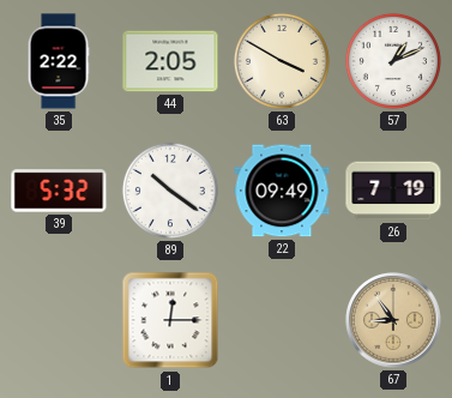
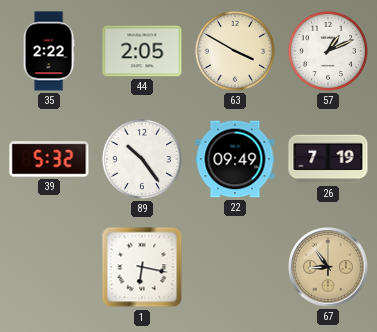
89: 10:21 -> 10:24 (142, 159)
1: 12:15 -> 6:17 (142, 267)
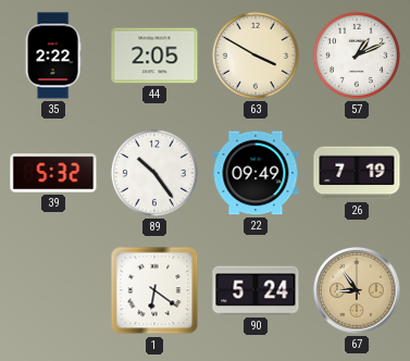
1: 6:17 -> 6:21 (154, 290)
90: none -> 5:24 (256, 290)
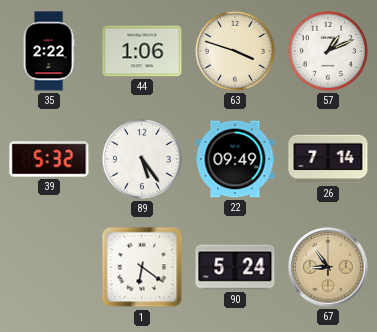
44: 2:05 -> 1:06 (142, 51)
63: 3:50 -> 3:48 (235, 51)
89: 10:24 -> 5:24 (142, 159)
26: 7:19 -> 7:14 (328, 159)
